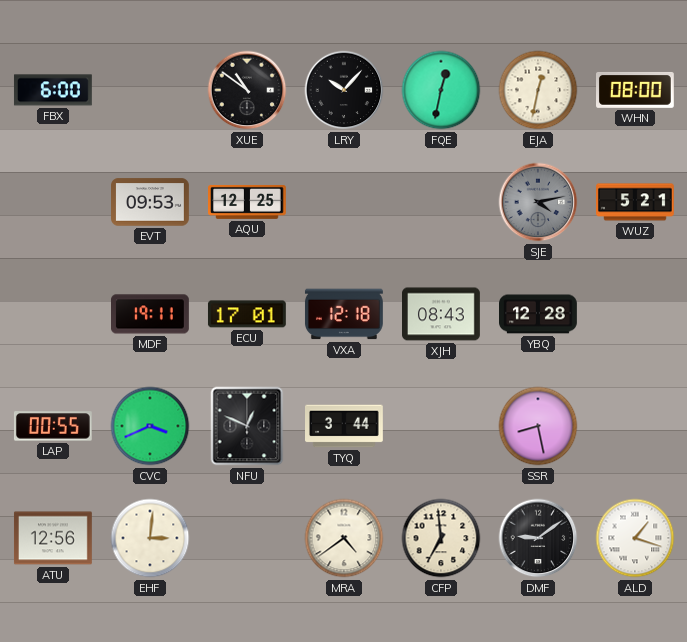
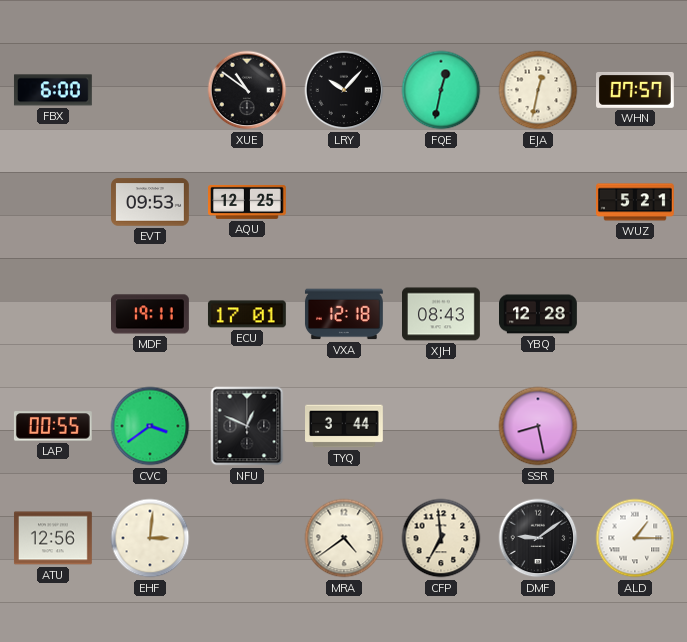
WHN: 08:00 -> 07:57 (636, 90)
SJE: 4:13 -> none (538, 202)
CVC: 3:41 -> 3:39 (150, 426)
ALD: 1:18 -> 1:15 (635, 538)
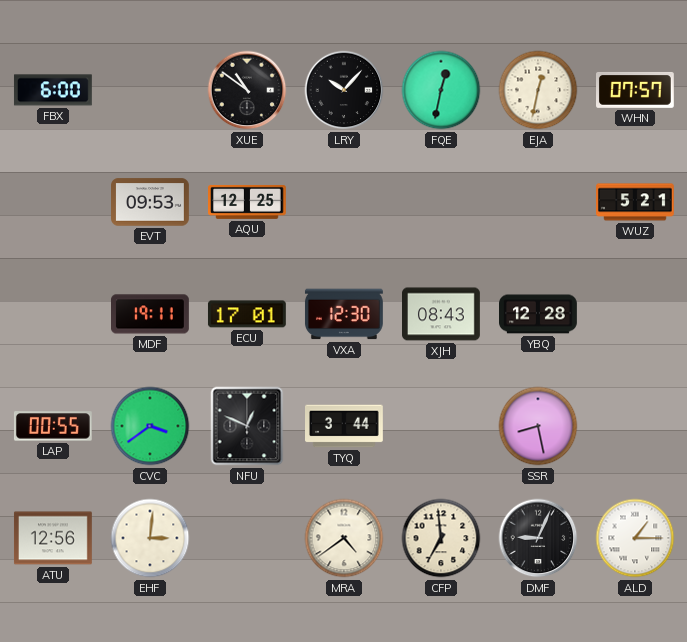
VXA: 12:18 -> 12:30 (344, 314)
DMF: 9:09 -> 9:04 (538, 538)
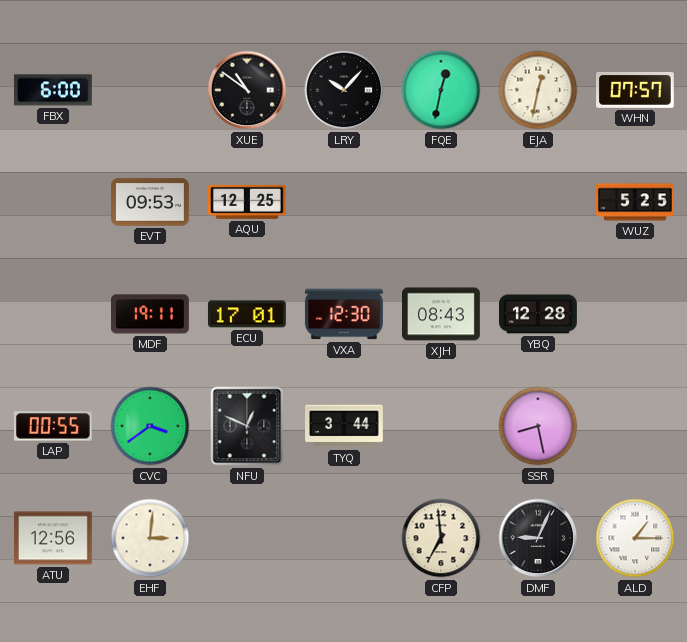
WUZ: 5:21 -> 5:25 (636, 202)
MRA: 4:39 -> none (344, 538)
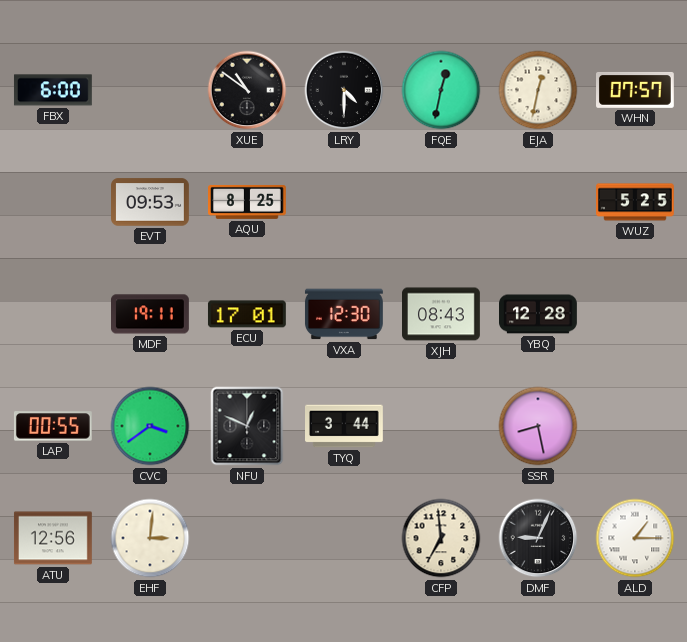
LRY: 10:07 -> 4:30 (344, 90)
AQU: 12:25 -> 8:25 (248, 202)
